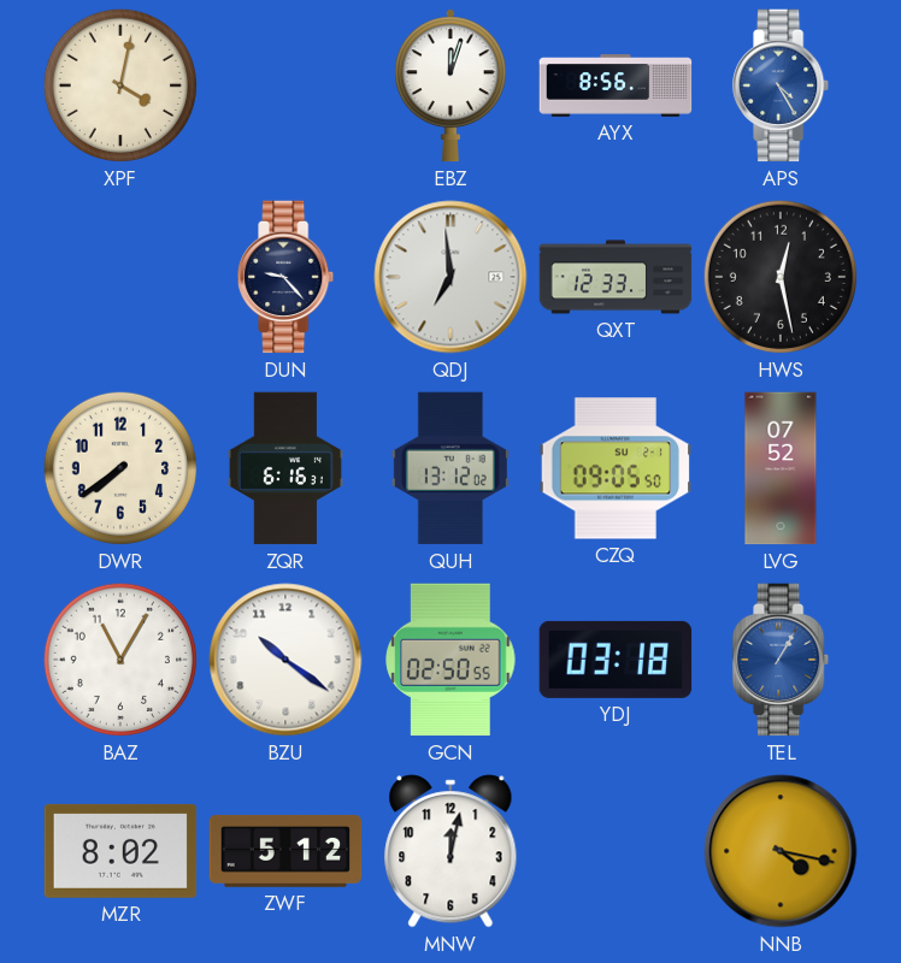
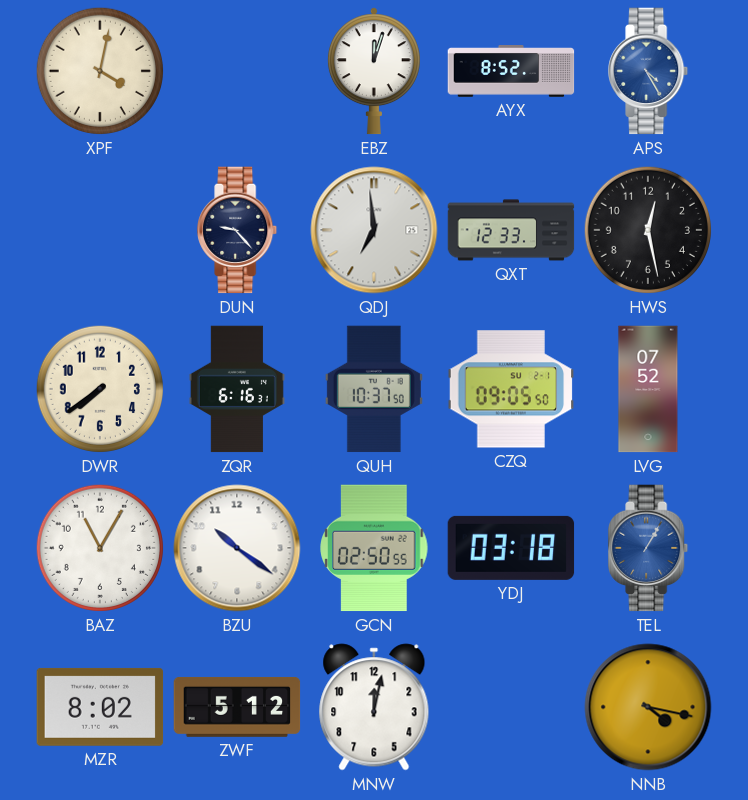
AYX: 8:56 -> 8:52 (511, 72)
QUH: 13:12 -> 10:37 (374, 389)
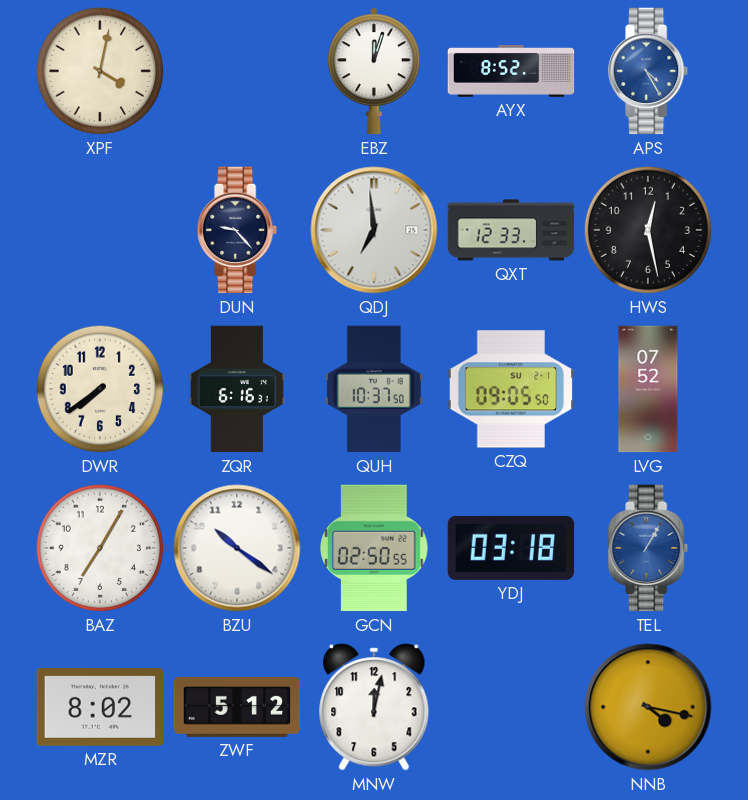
BAZ: 11:05 -> 7:05 (100, 548)
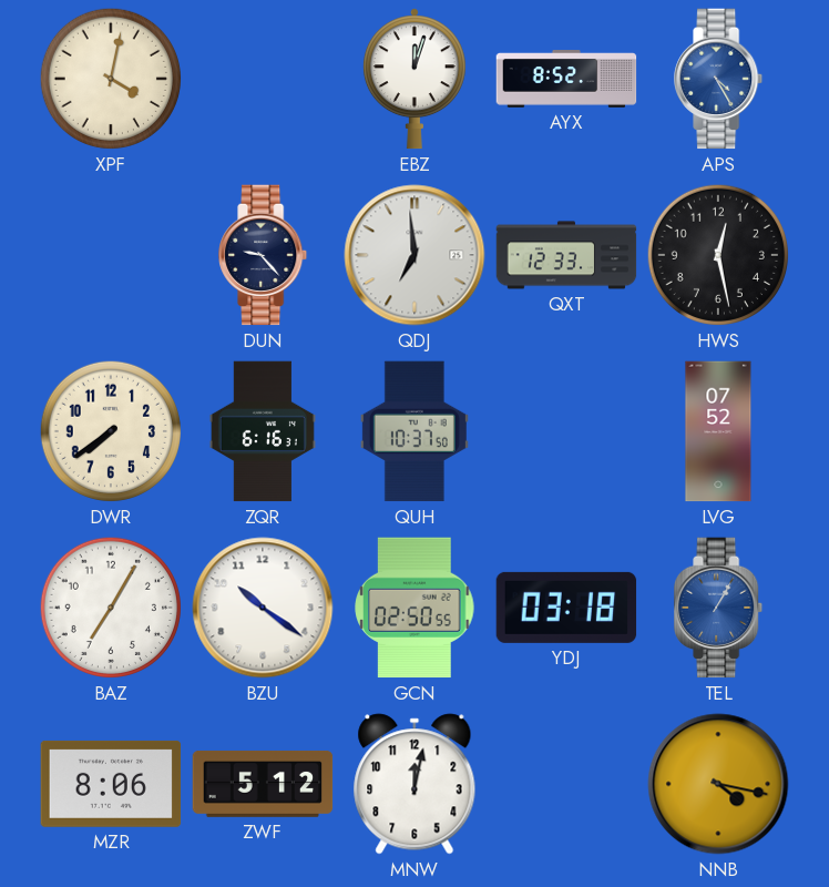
CZQ: 09:05 -> none (511, 389)
MZR: 8:02 -> 8:06 (111, 784)
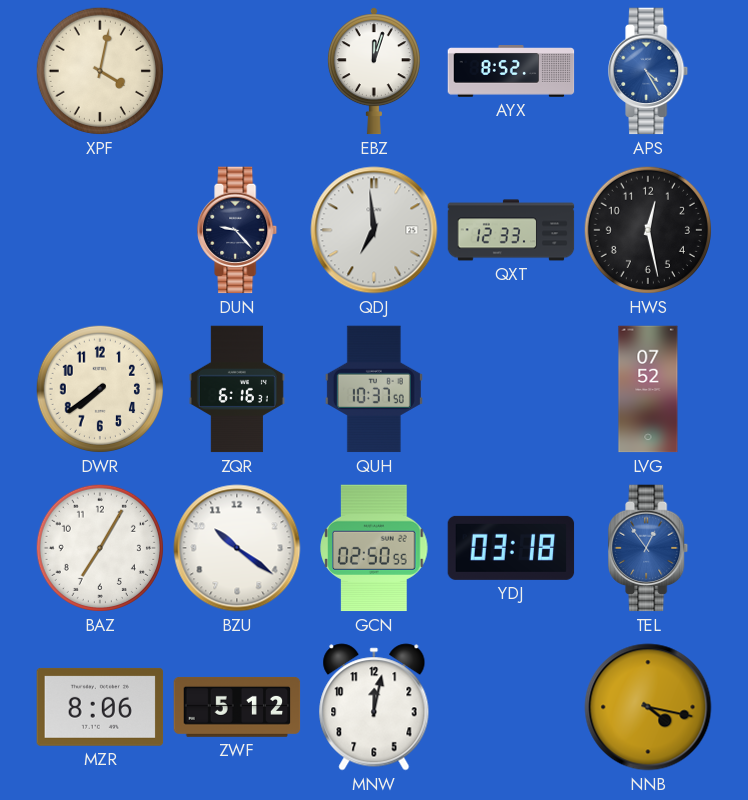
TEL: 1:05 -> 12:54 (649, 548)
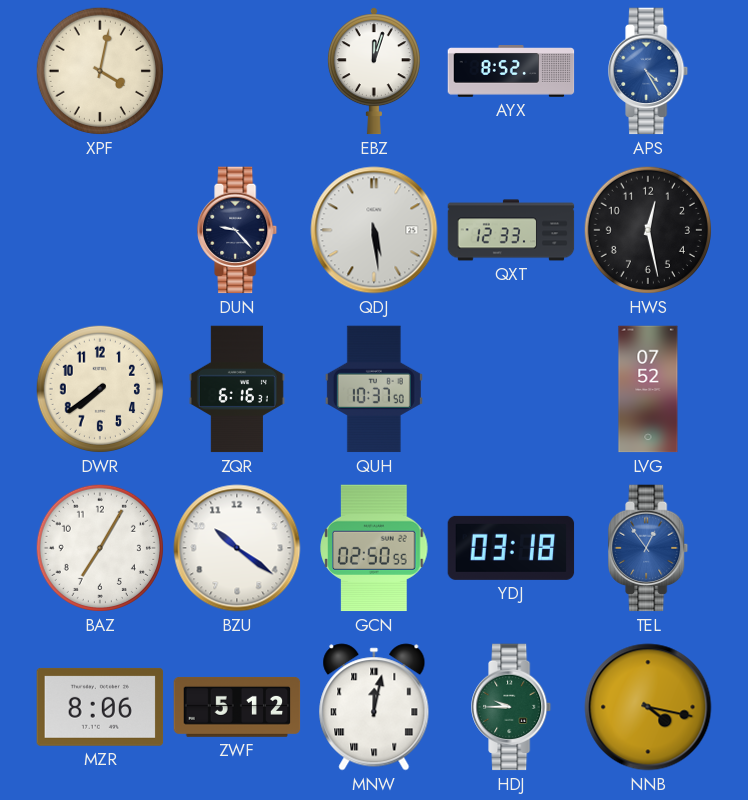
QDJ: 6:59 -> 5:29 (374, 230)
MNW numerals: Arabic -> Roman (374, 707)
HDJ: none -> 9:45 (512, 707)
